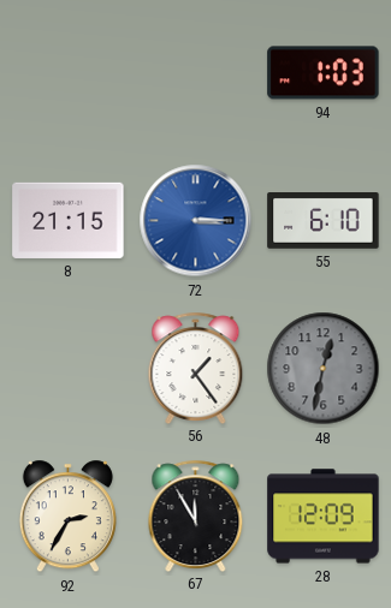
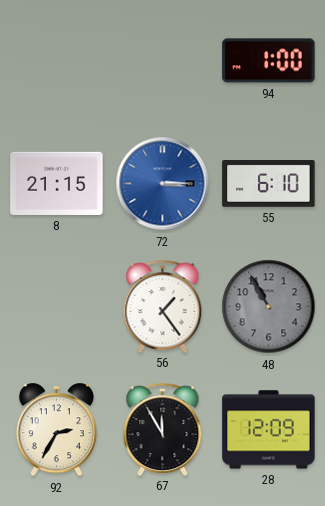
94: 1:03 -> 1:00 (269, 61)
48: 12:32 -> 10:55 (269, 307)
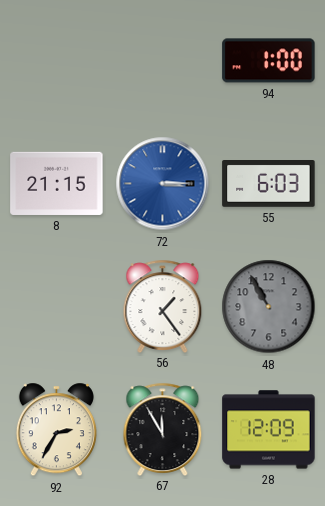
55: 6:10 -> 6:03 (269, 184)
